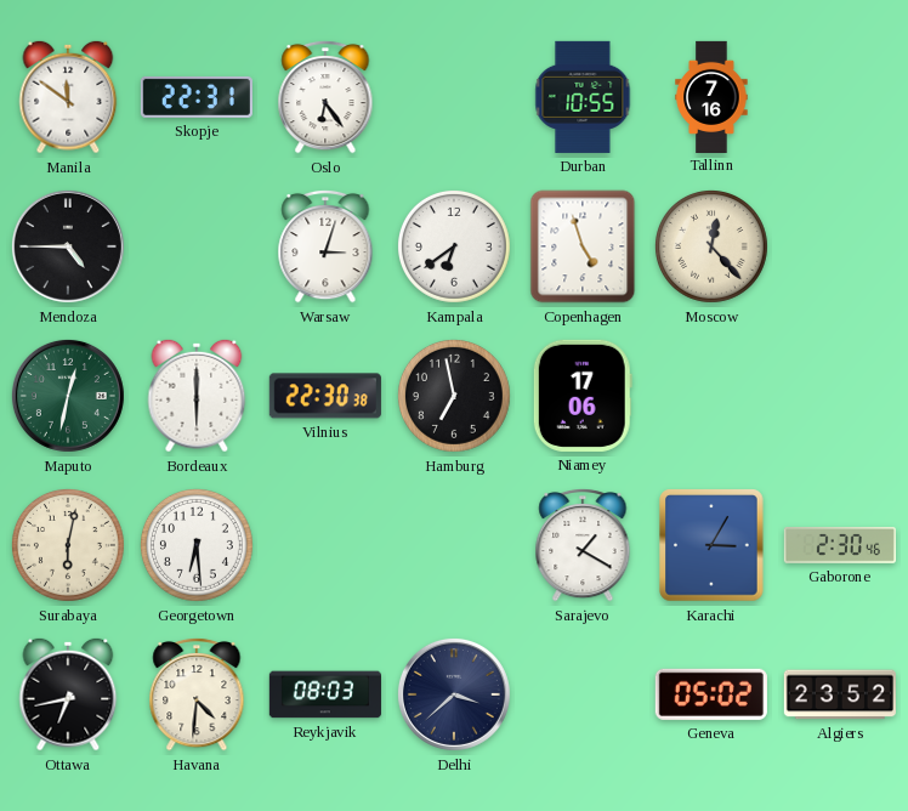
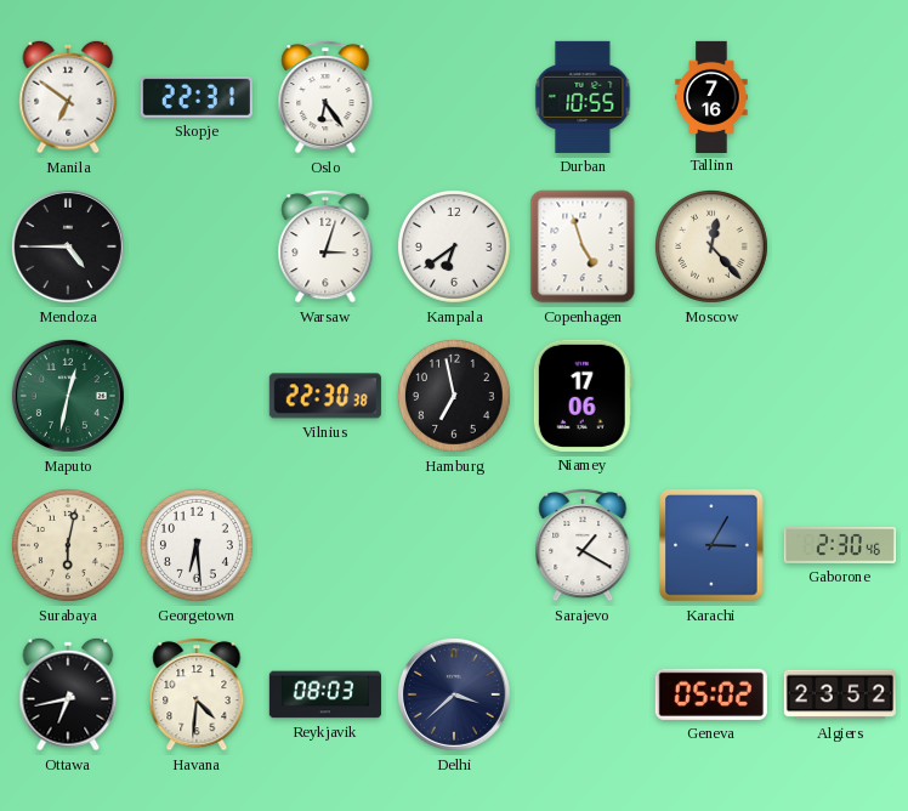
Manila: 11:51 -> 6:51 (68, 97)
Bordeaux: 6:00 -> none (197, 396)
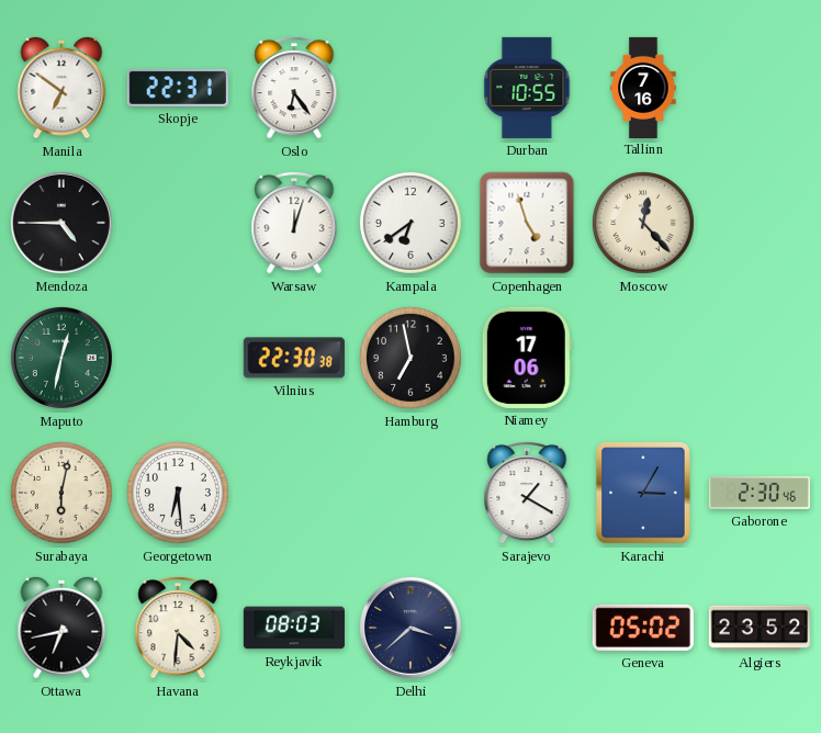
Warsaw: 3:03 -> 12:03 (294, 223)
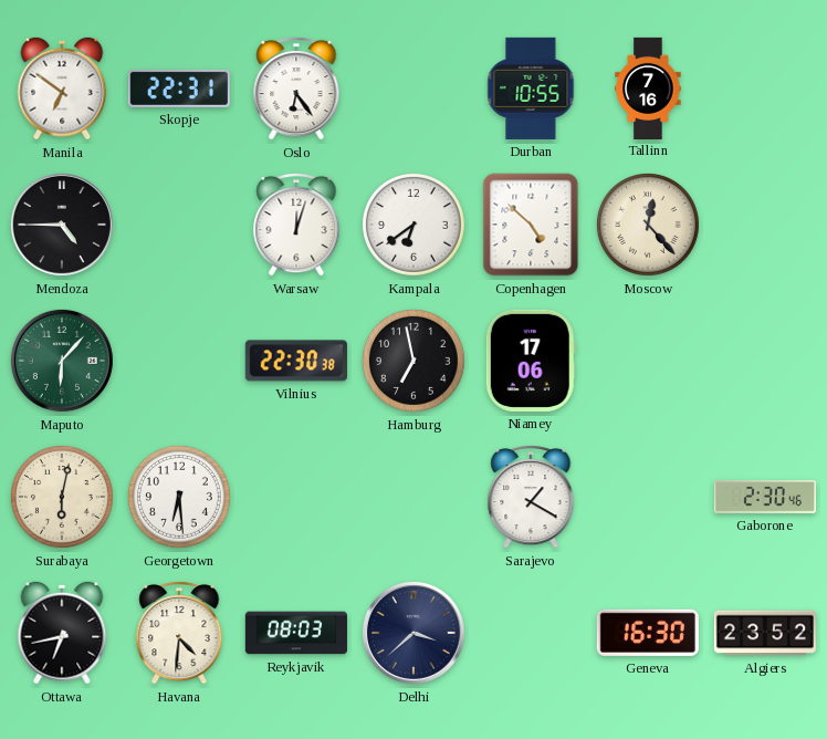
Copenhagen: 4:57 -> 4:52 (531, 225)
Maputo: 12:32 -> 6:07 (62, 361)
Karachi: 3:05 -> none (643, 493)
Geneva: 05:02 -> 16:30 (648, 633)
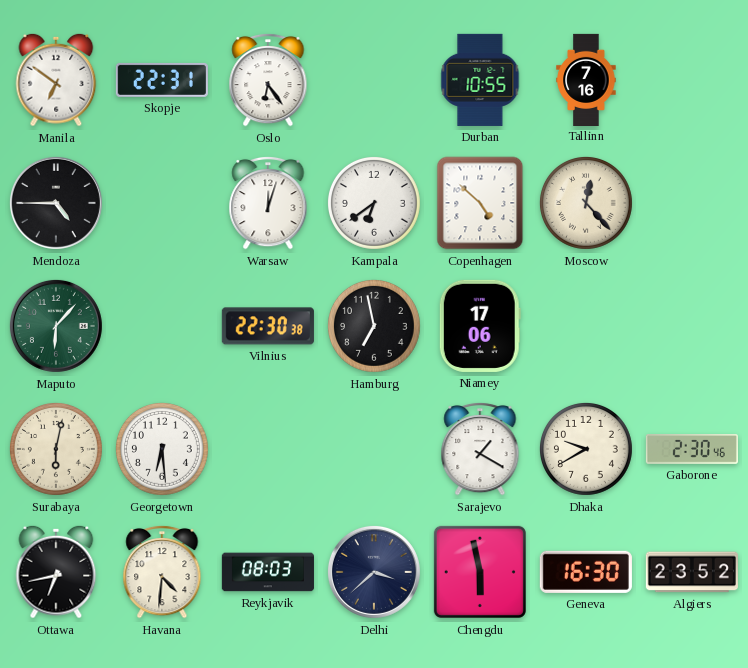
Dhaka: none -> 9:40 (586, 449)
Chengdu: none -> 5:58 (480, 572)
